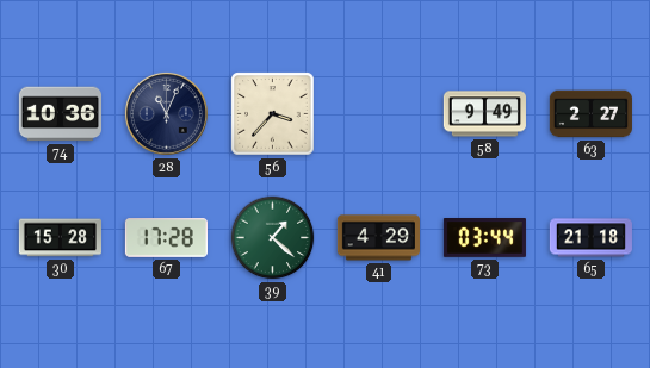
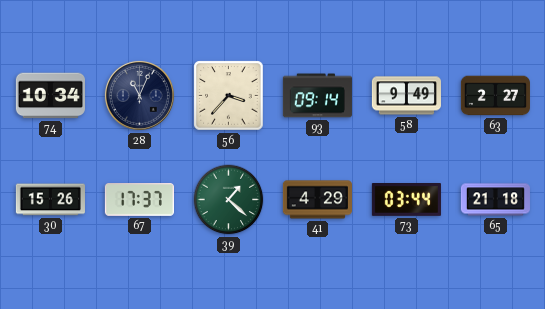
74: 10:36 -> 10:34 (50, 96)
93: none -> 09:14 (317, 96)
30: 15:28 -> 15:26 (50, 200)
67: 17:28 -> 17:37 (139, 200)
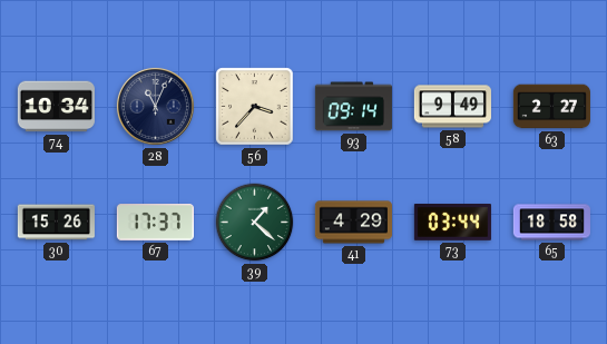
65: 21:18 -> 18:58 (551, 223)
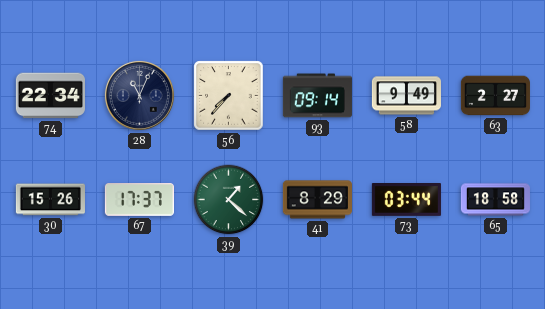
74: 10:34 -> 22:34 (50, 96)
56: 3:37 -> 7:37 (229, 96)
41: 4:29 -> 8:29 (317, 200)
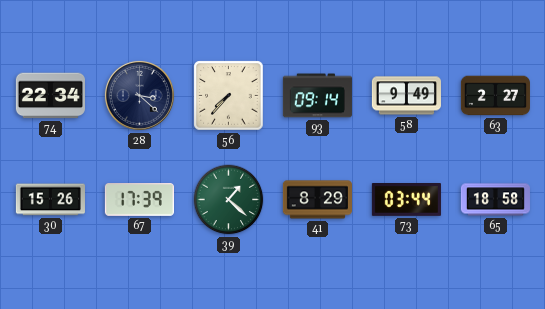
28: 11:04 -> 3:22 (139, 95)
67: 17:37 -> 17:39 (139, 200)
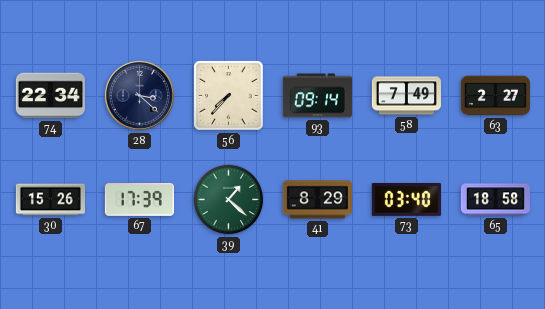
58: 9:49 -> 7:49 (406, 96)
73: 03:44 -> 03:40 (406, 200)
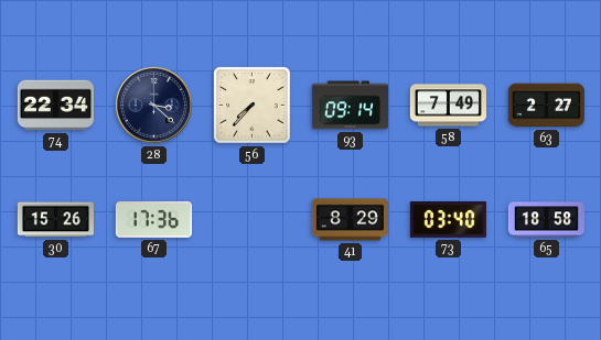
67: 17:39 -> 17:36 (153, 220)
39: 1:22 -> none (229, 200)
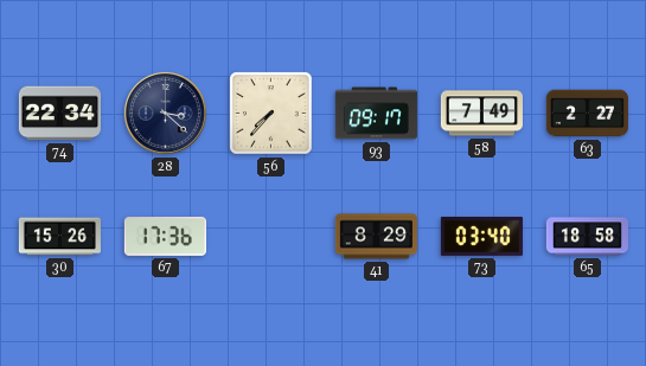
93: 09:14 -> 09:17 (376, 114)
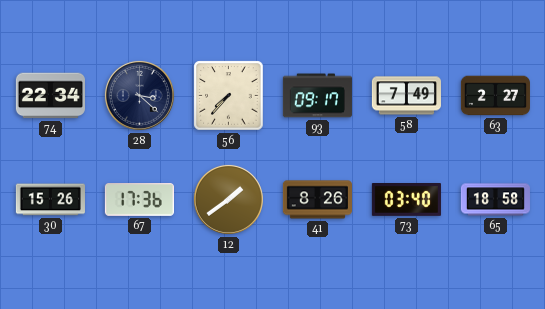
12: none -> 1:39 (228, 199)
41: 8:29 -> 8:26 (317, 200)
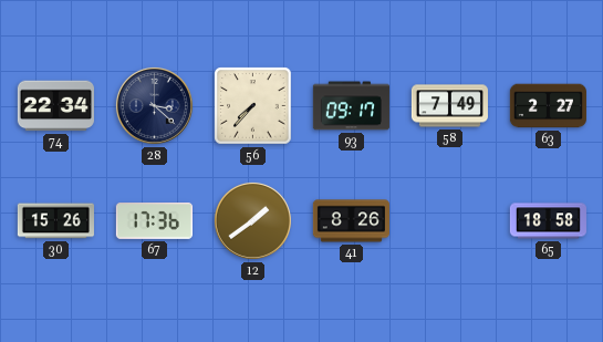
73: 03:40 -> none (406, 200)
